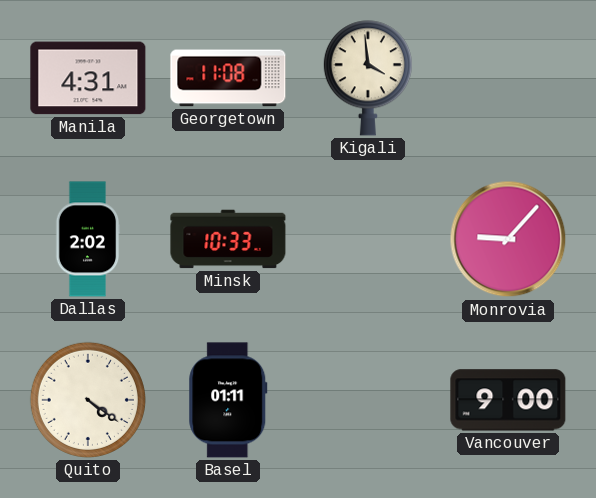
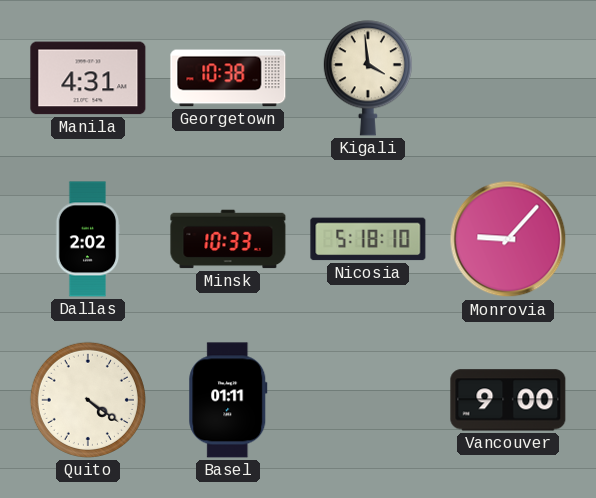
Georgetown: 11:08 -> 10:38 (228, 78)
Nicosia: none -> 5:18 (368, 239)
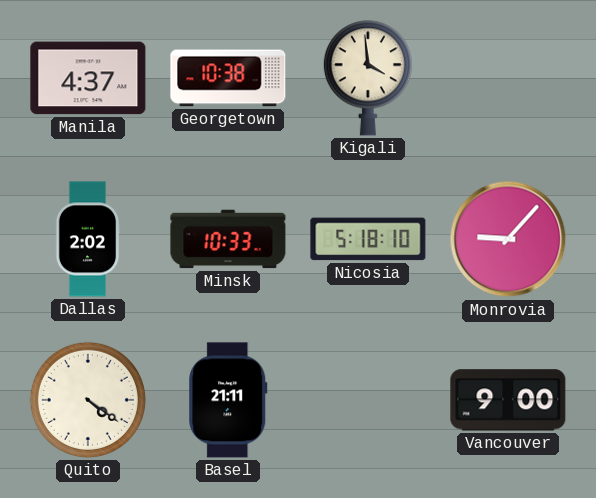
Manila: 4:31 -> 4:37 (88, 78)
Basel: 01:11 -> 21:11 (228, 400)
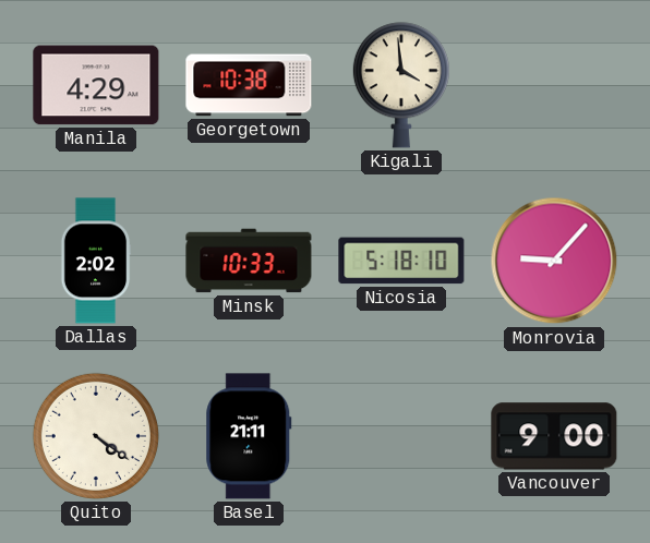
Manila: 4:37 -> 4:29 (96, 85)
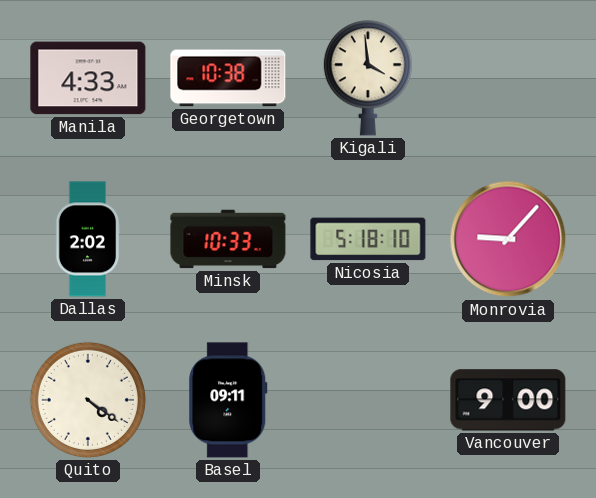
Manila: 4:29 -> 4:33 (88, 78)
Basel: 21:11 -> 09:11 (228, 400)
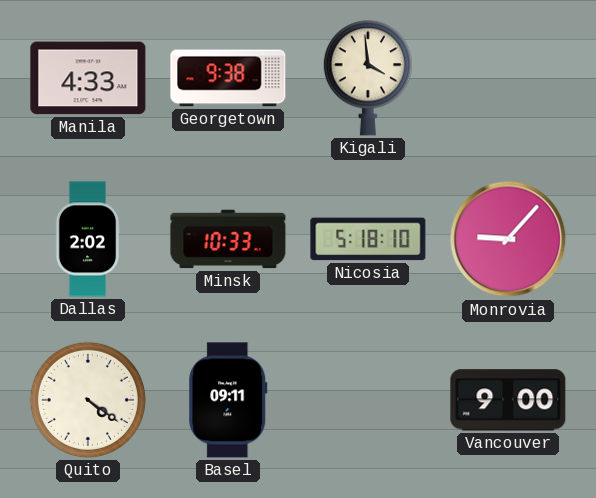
Georgetown: 10:38 -> 9:38 (228, 78)
